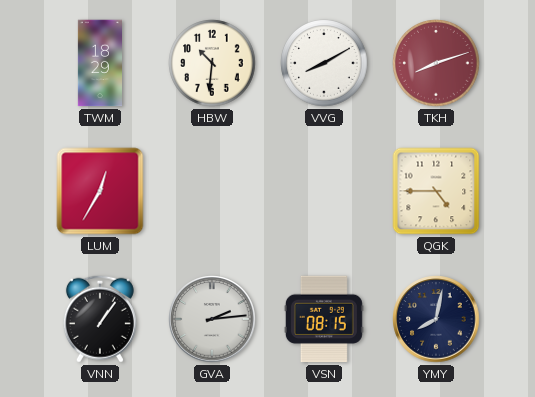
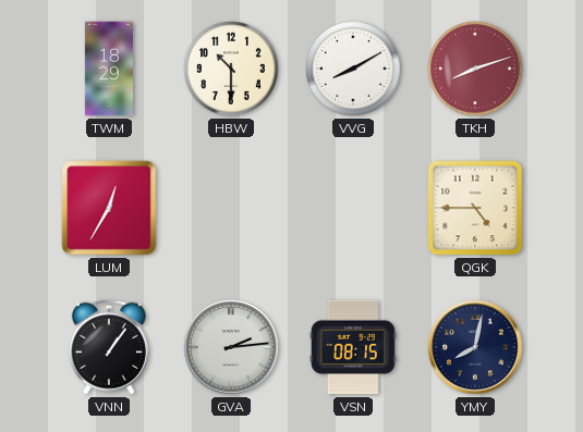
HBW: 10:31 -> 10:30 (231, 69)
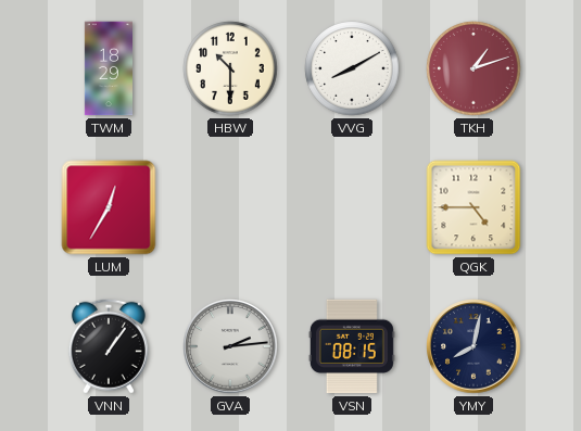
TKH: 8:12 -> 1:12 (473, 68)
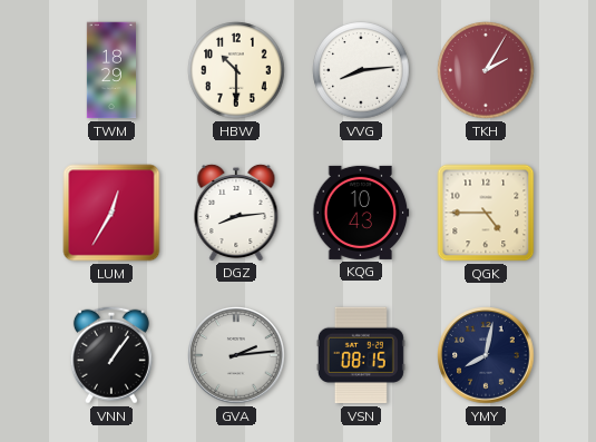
VVG: 8:10 -> 8:14 (361, 70)
TKH: 1:12 -> 2:05 (486, 70)
DGZ: none -> 8:14 (236, 212)
KQG: none -> 10:43 (361, 213)
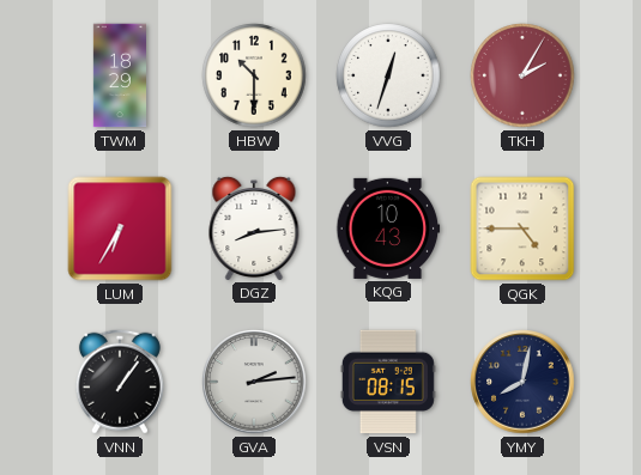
VVG: 8:14 -> 12:33 (388, 75)
LUM: 12:35 -> 6:35 (120, 229)
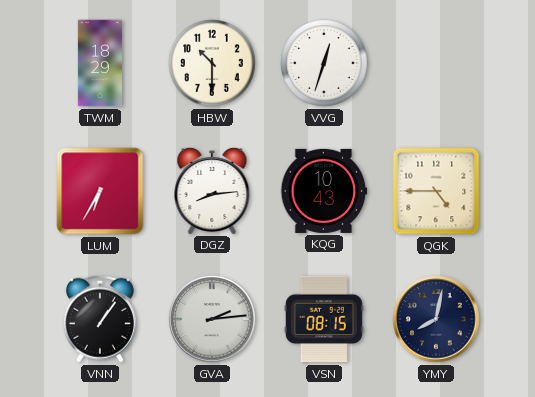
TKH: 2:05 -> none (522, 75)
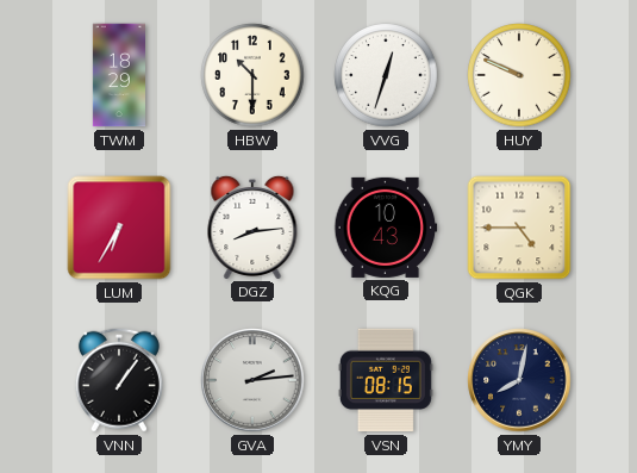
HUY: none -> 9:49 (519, 75)
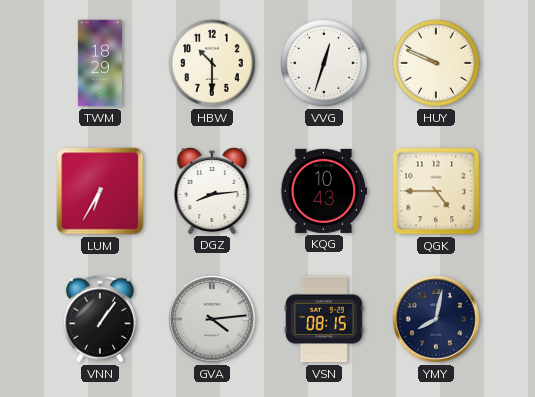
GVA: 2:14 -> 4:14 (212, 319)
